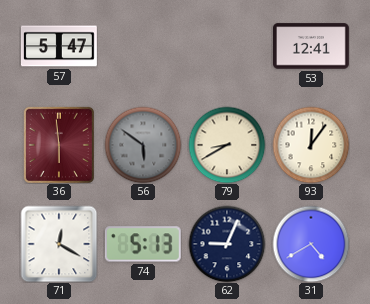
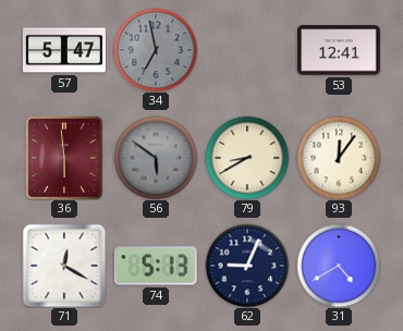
34: none -> 6:58 (156, 50)
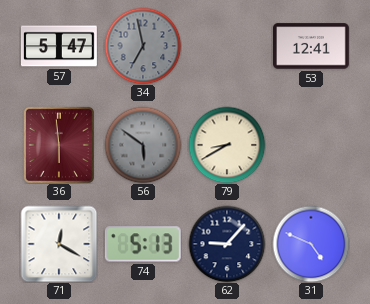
93: 12:06 -> none (339, 158)
62: 9:04 -> 9:07 (227, 244)
31: 4:40 -> 4:49 (311, 244)
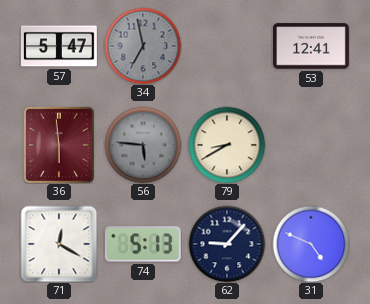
56: 5:51 -> 5:46 (143, 145)
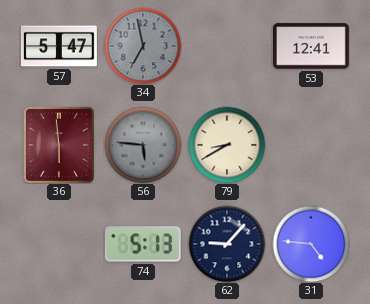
71: 12:20 -> none (59, 244)
31: 4:49 -> 4:46 (311, 244)
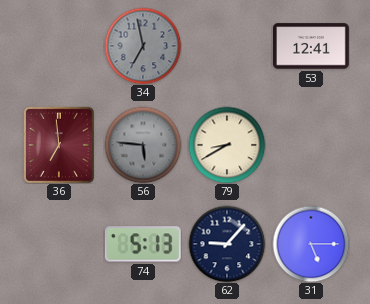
57: 5:47 -> none (59, 46)
36: 5:59 -> 6:59 (59, 145)
31: 4:46 -> 5:15 (311, 244)
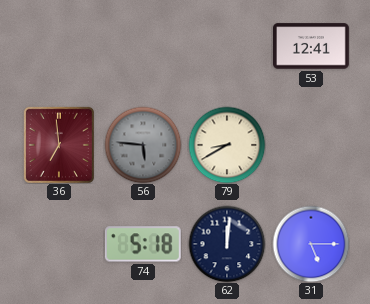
34: 6:58 -> none (143, 46)
74: 5:13 -> 5:18 (143, 244)
62: 9:07 -> 12:01 (227, 244)
